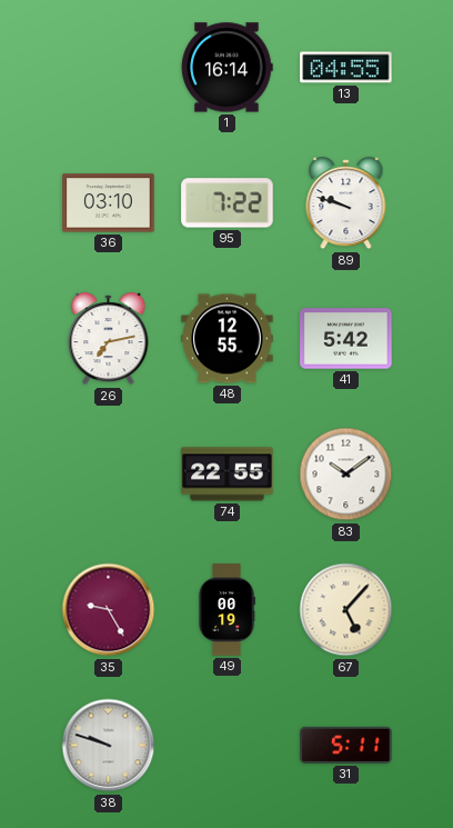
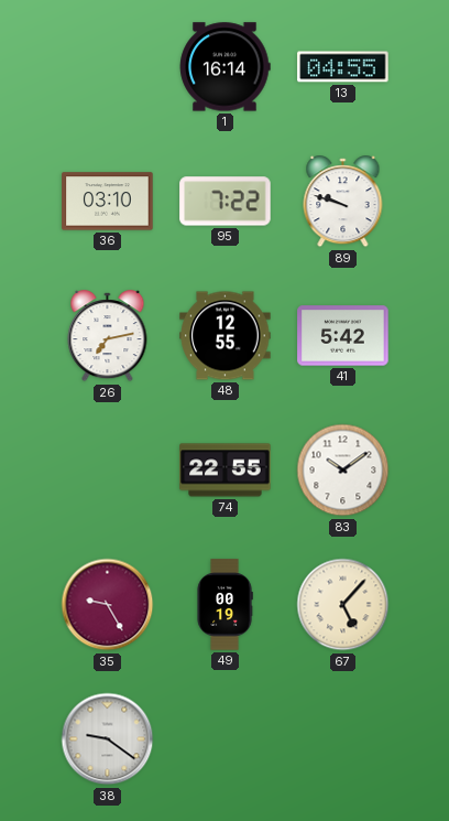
38: 9:48 -> 9:21 (108, 739)
31: 5:11 -> none (346, 745)
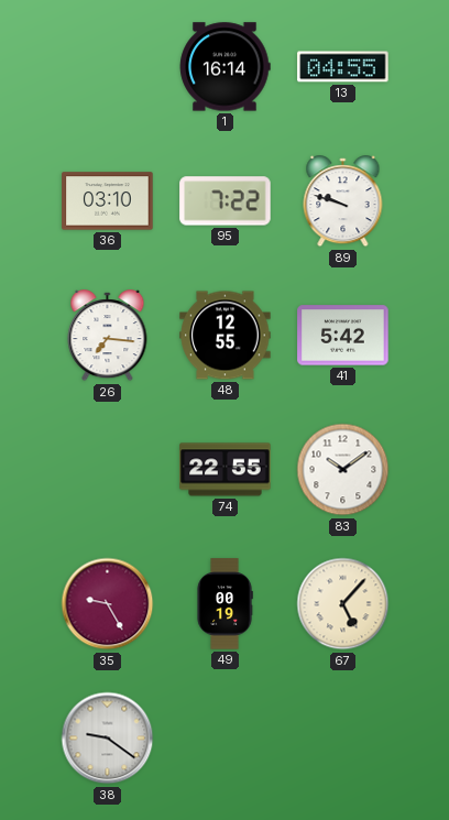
26: 7:13 -> 7:16 (108, 336)
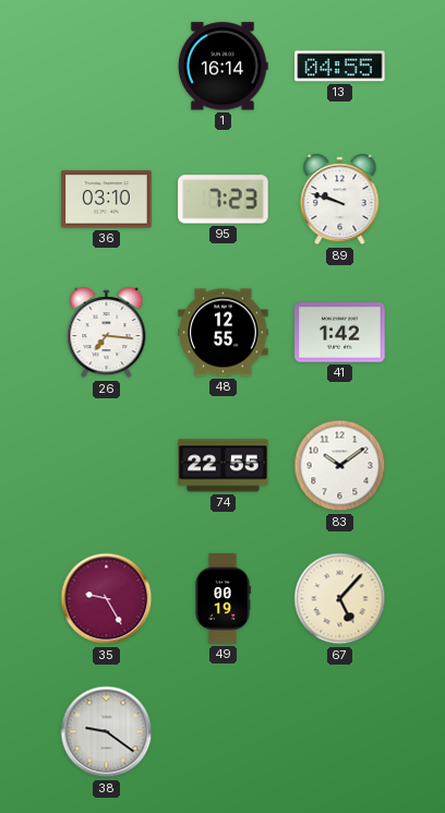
95: 7:22 -> 7:23 (224, 200)
41: 5:42 -> 1:42 (340, 333)
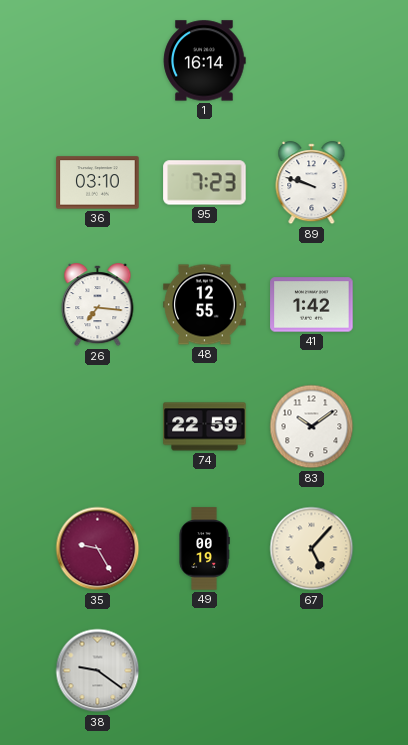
13: 04:55 -> none (340, 67)
74: 22:55 -> 22:59 (205, 427)
